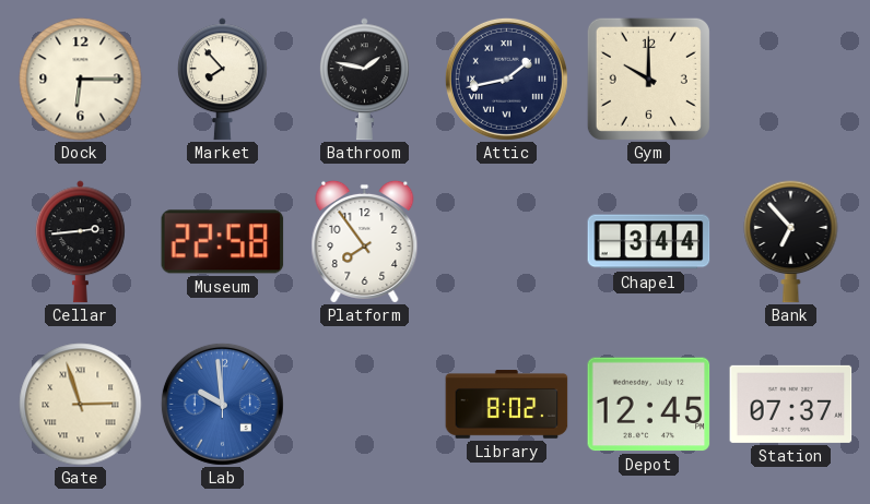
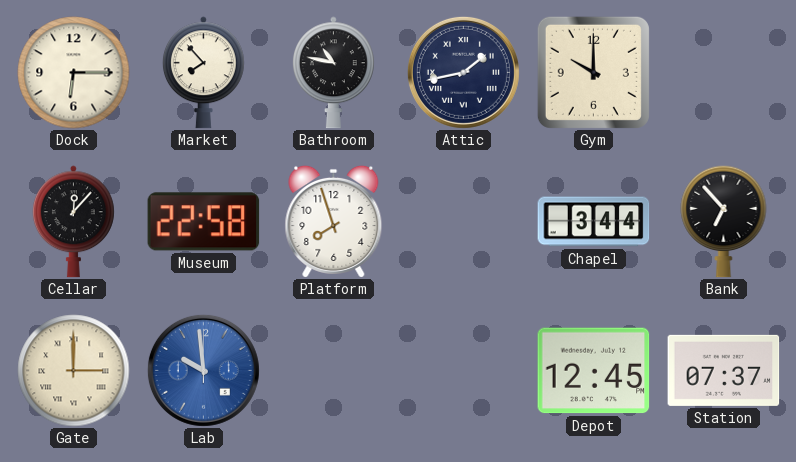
Bathroom: 1:47 -> 10:47 (333, 73)
Cellar: 2:44 -> 12:07 (73, 222)
Platform: 7:54 -> 7:57 (334, 221)
Gate: 2:57 -> 3:00 (74, 371)
Library: 8:02 -> none (507, 405)
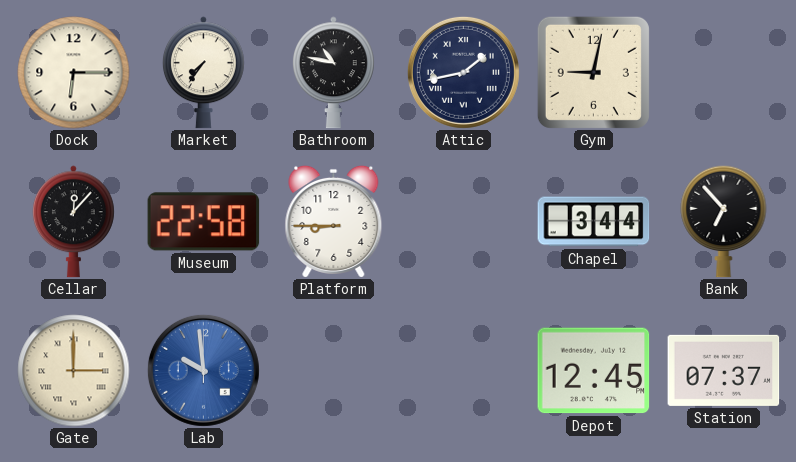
Market: 7:53 -> 7:36 (203, 73)
Gym: 10:00 -> 9:02 (593, 72)
Platform: 7:57 -> 8:45 (334, 221)
